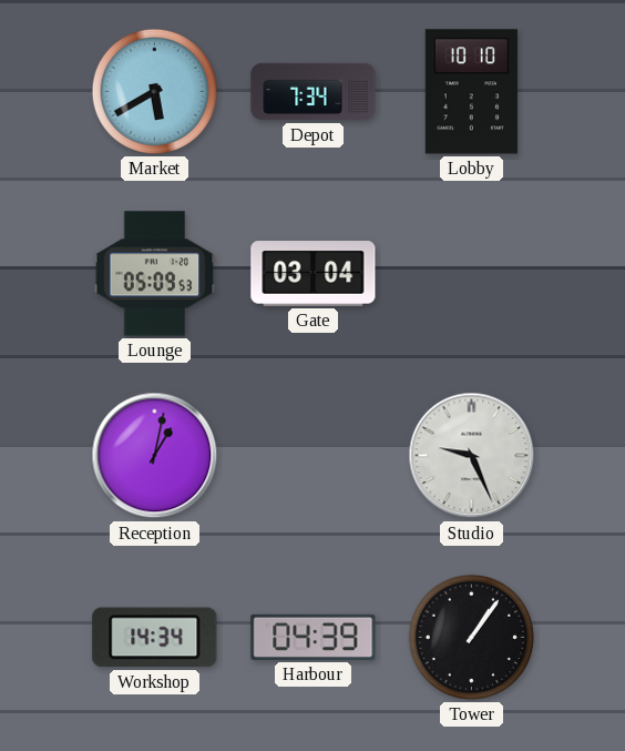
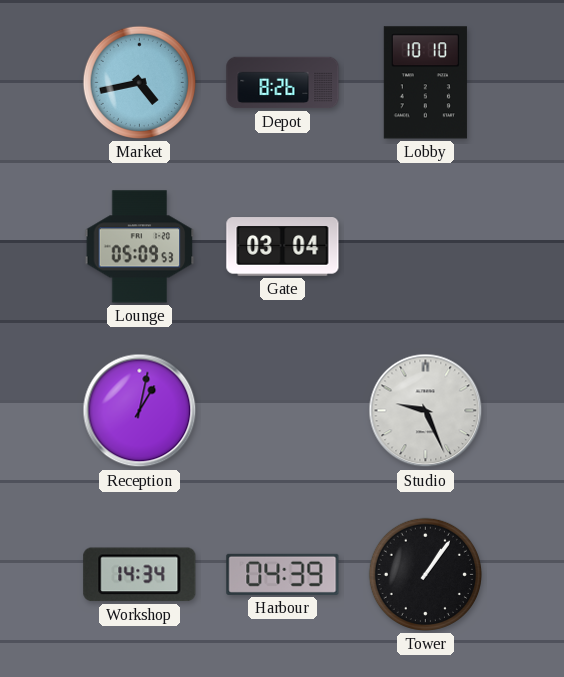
Market: 5:40 -> 4:43 (139, 82)
Depot: 7:34 -> 8:26 (283, 83)
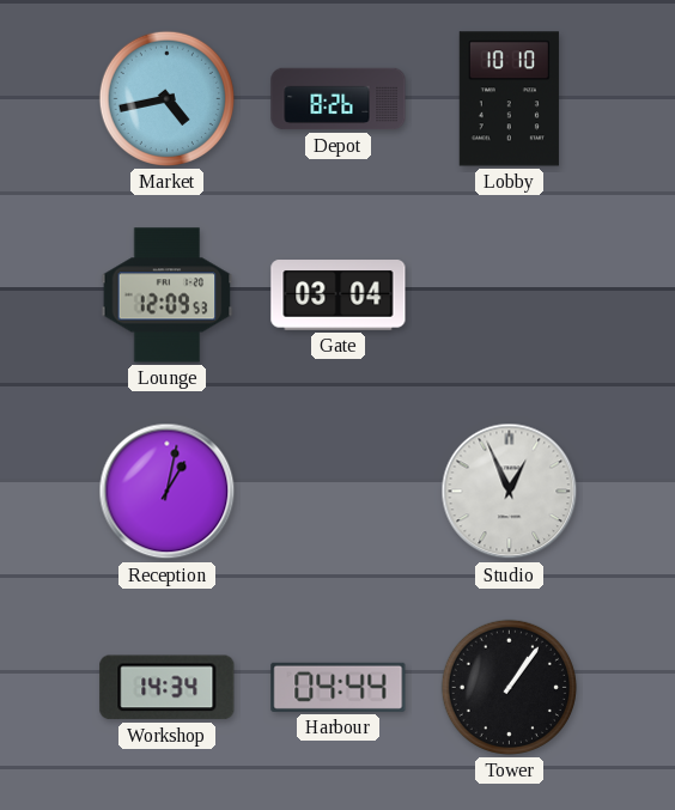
Lounge: 05:09 -> 12:09 (168, 296)
Studio: 9:26 -> 12:56 (510, 492)
Harbour: 04:39 -> 04:44 (339, 687)
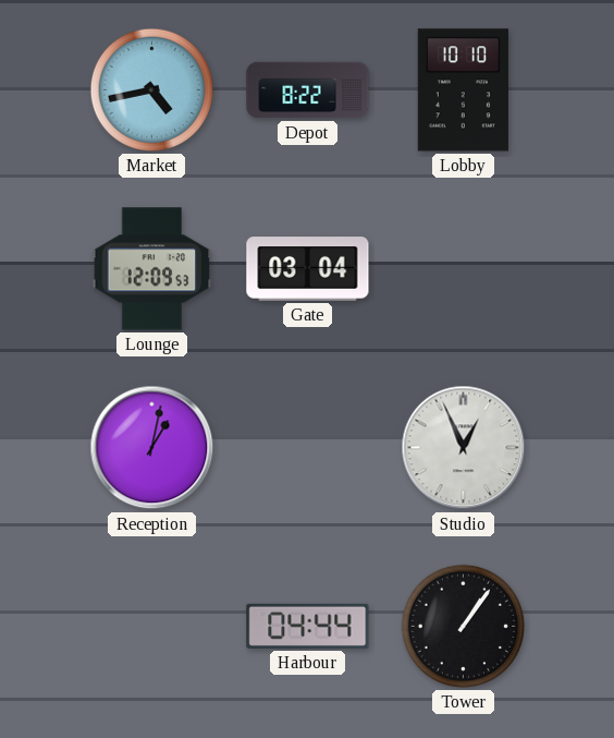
Depot: 8:26 -> 8:22 (308, 90)
Workshop: 14:34 -> none (168, 688)
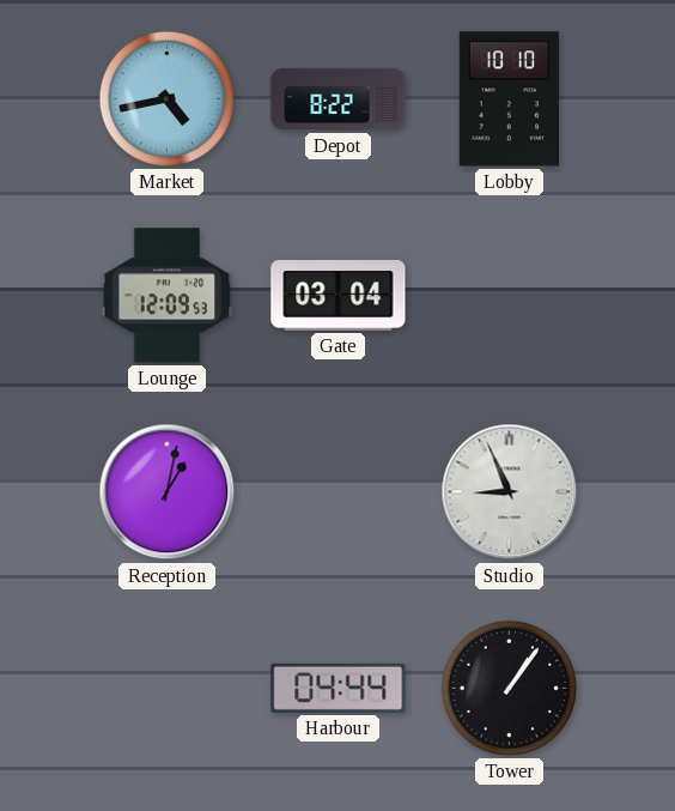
Studio: 12:56 -> 8:56 (510, 492)
